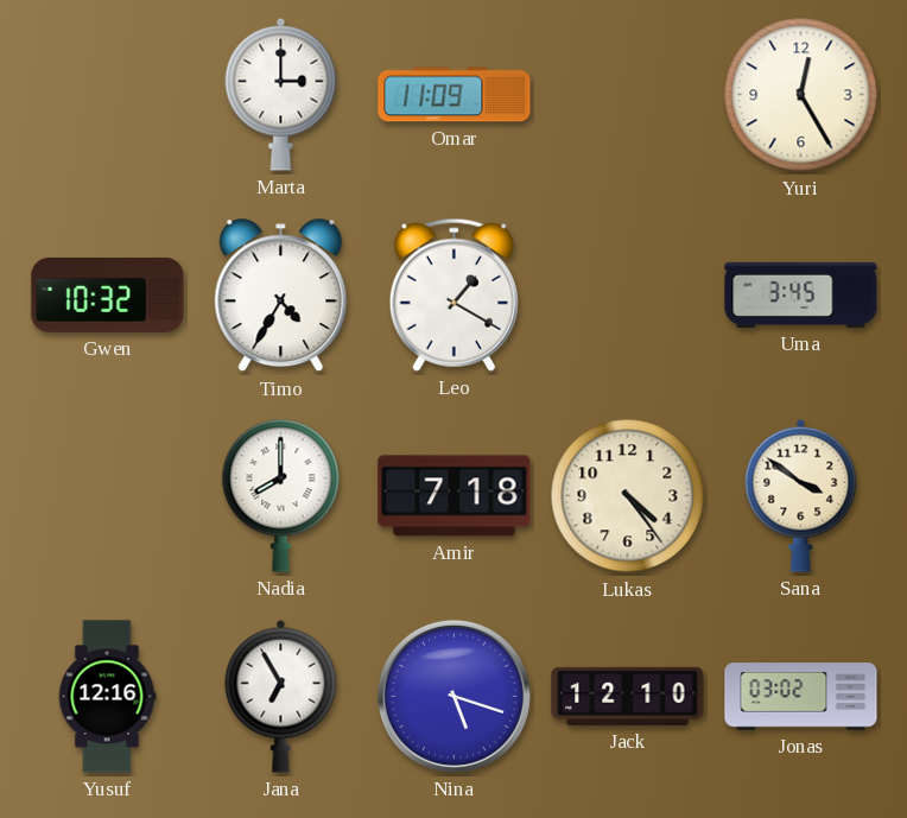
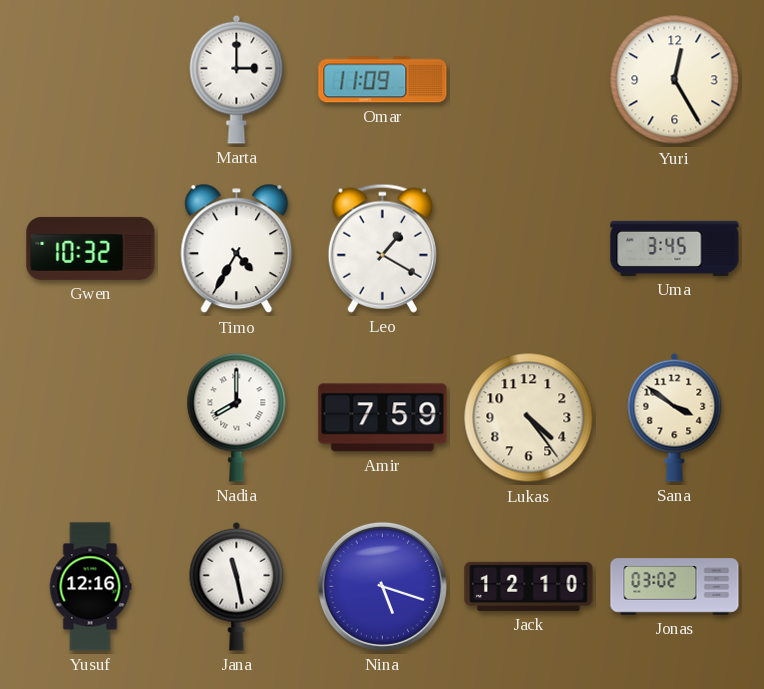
Amir: 7:18 -> 7:59 (383, 418)
Jana: 6:55 -> 11:28 (237, 586)
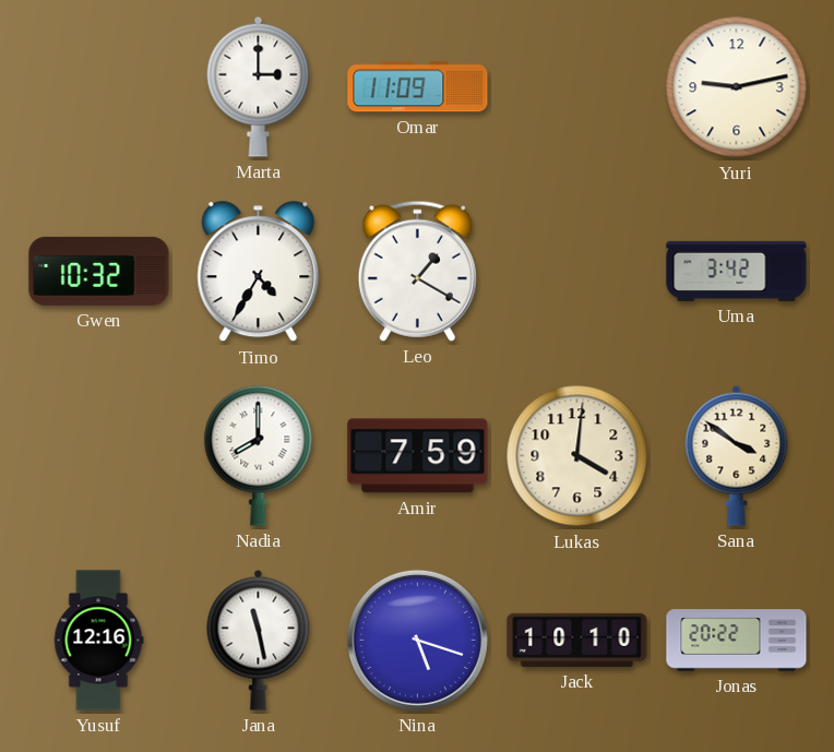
Yuri: 12:25 -> 9:13 (737, 87)
Uma: 3:45 -> 3:42 (737, 271)
Lukas: 4:24 -> 4:01 (577, 456)
Jack: 12:10 -> 10:10 (577, 640)
Jonas: 03:02 -> 20:22 (737, 641)
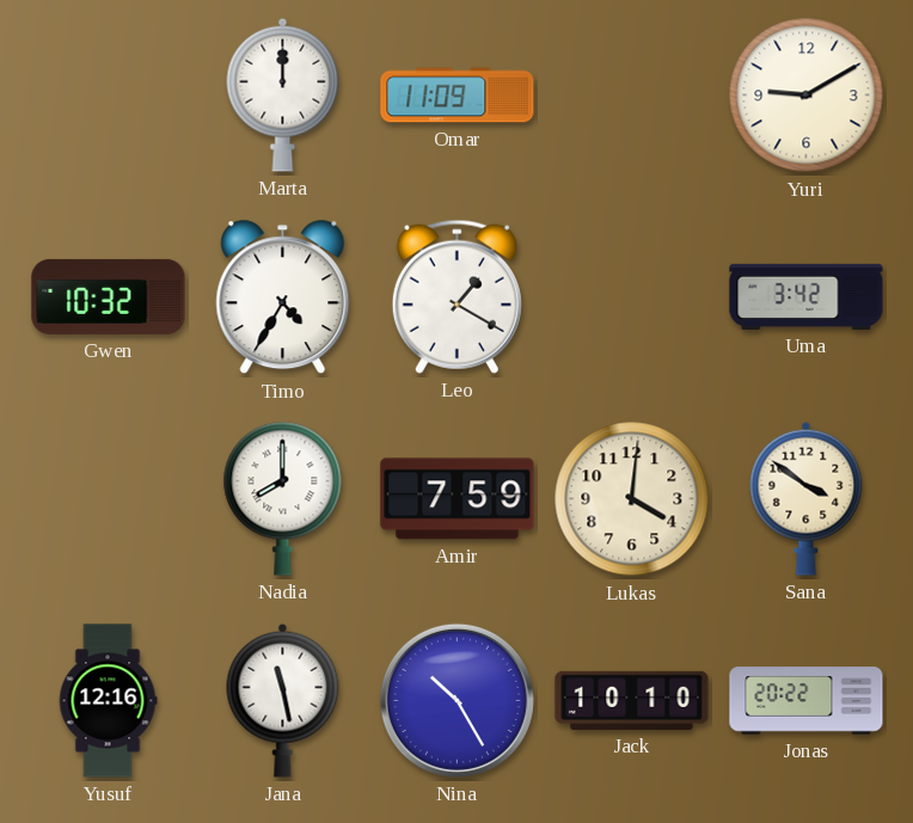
Marta: 3:00 -> 12:00 (283, 94)
Yuri: 9:13 -> 9:10 (807, 96)
Nina: 5:18 -> 10:25 (456, 700)
